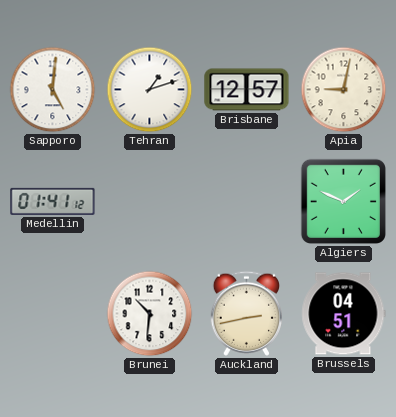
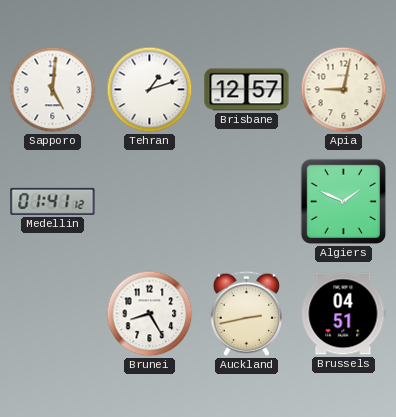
Brunei: 10:31 -> 8:25 (150, 314)
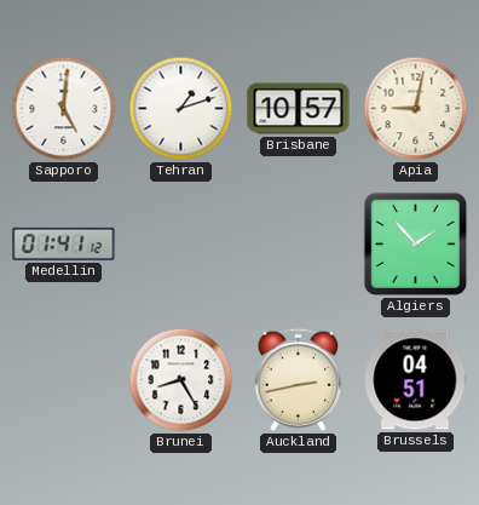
Brisbane: 12:57 -> 10:57 (299, 109)
Algiers: 1:49 -> 1:53 (415, 243)
